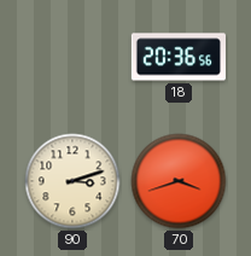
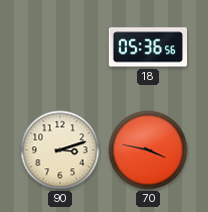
18: 20:36 -> 05:36 (147, 47)
70: 3:42 -> 3:47 (148, 150)
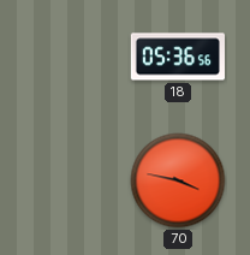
90: 3:12 -> none (60, 150)
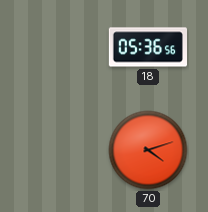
70: 3:47 -> 4:12 (148, 150)
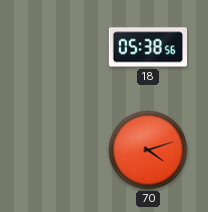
18: 05:36 -> 05:38 (147, 47)
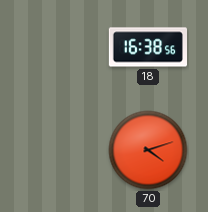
18: 05:38 -> 16:38 (147, 47)
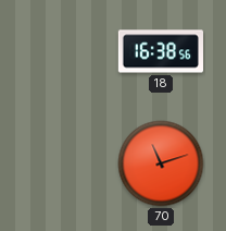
70: 4:12 -> 11:12 (161, 163)
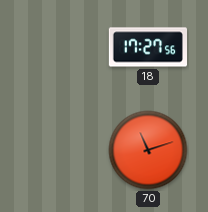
18: 16:38 -> 17:27 (147, 47)
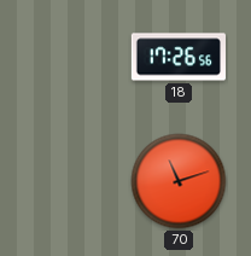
18: 17:27 -> 17:26 (177, 57)
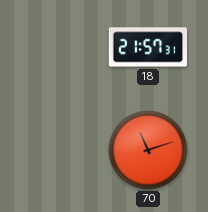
18: 17:26 -> 21:57 (147, 47)
